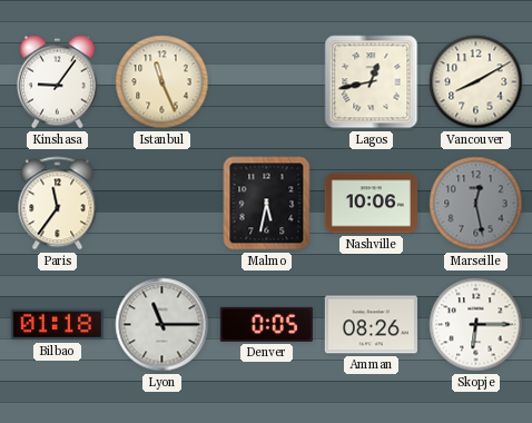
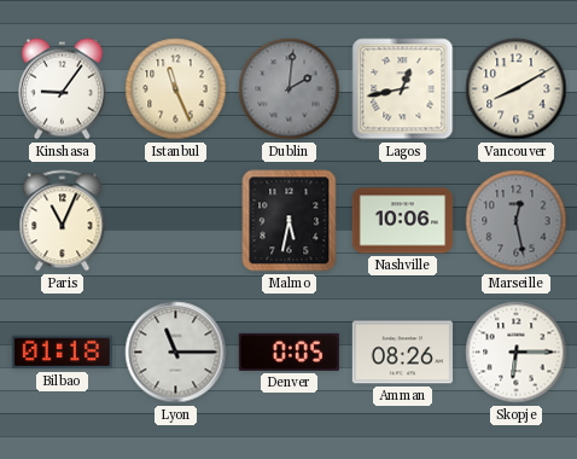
Dublin: none -> 2:01 (290, 89)
Paris: 11:36 -> 11:04 (63, 221)
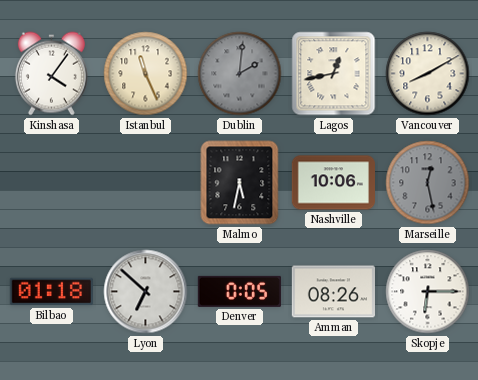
Kinshasa: 9:06 -> 4:06 (51, 74)
Paris: 11:04 -> none (63, 221)
Lyon: 11:15 -> 6:52 (146, 292)
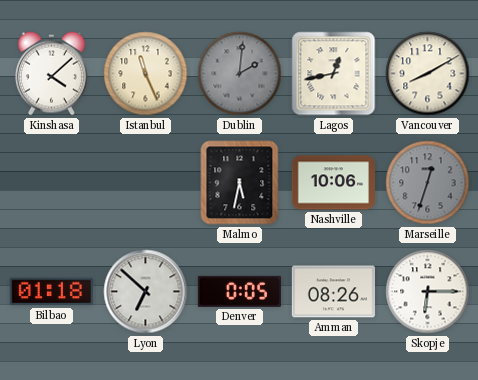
Kinshasa: 4:06 -> 4:08 (51, 74)
Marseille: 12:28 -> 12:33 (428, 183)
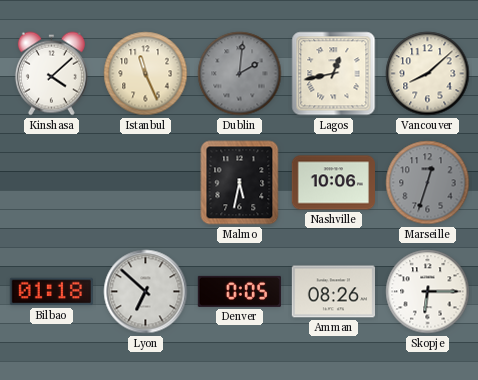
Vancouver: 8:10 -> 8:08 (428, 74)
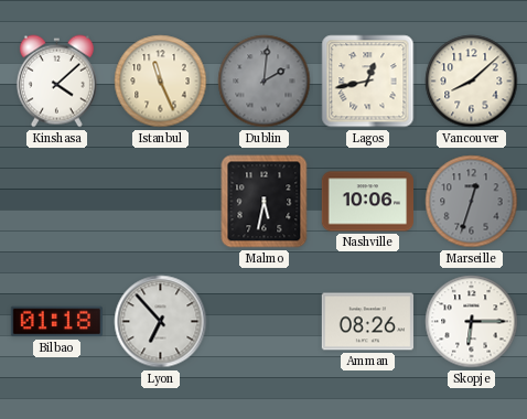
Lyon: 6:52 -> 6:53 (161, 322)
Denver: 0:05 -> none (239, 291)
